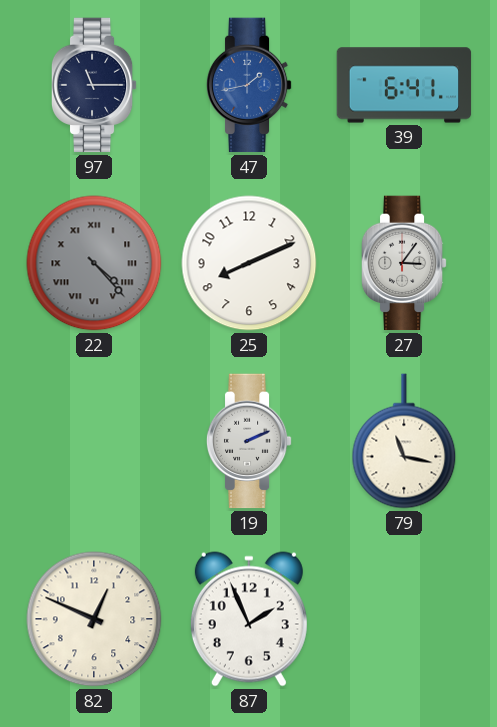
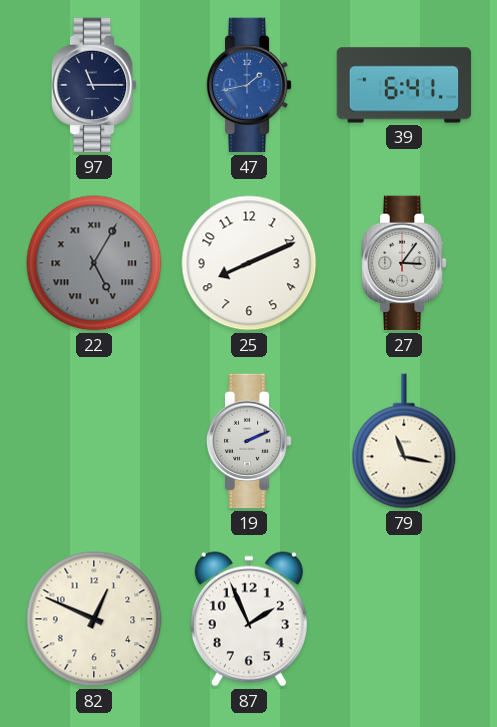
22: 4:23 -> 5:05 (94, 263)
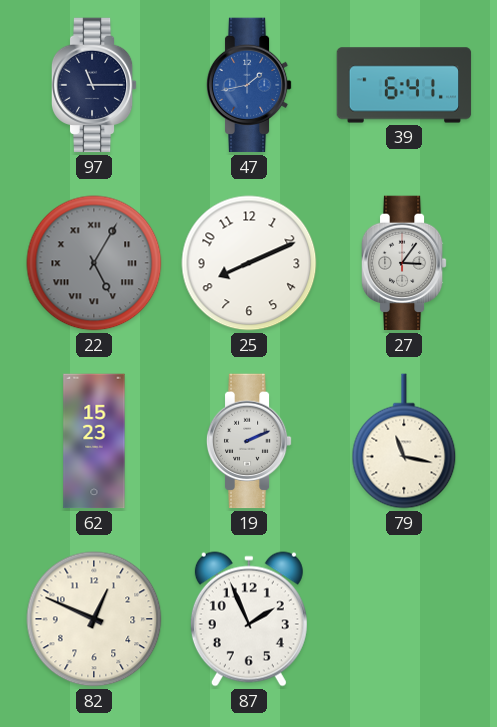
62: none -> 15:23 (94, 441)
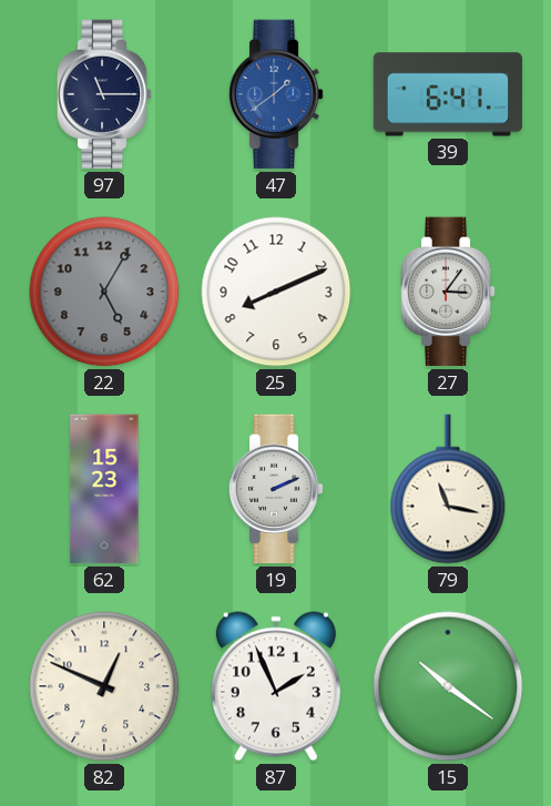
47: 1:43 -> 1:39 (276, 94)
22 numerals: Roman -> Arabic (104, 292)
15: none -> 10:21 (448, 686)
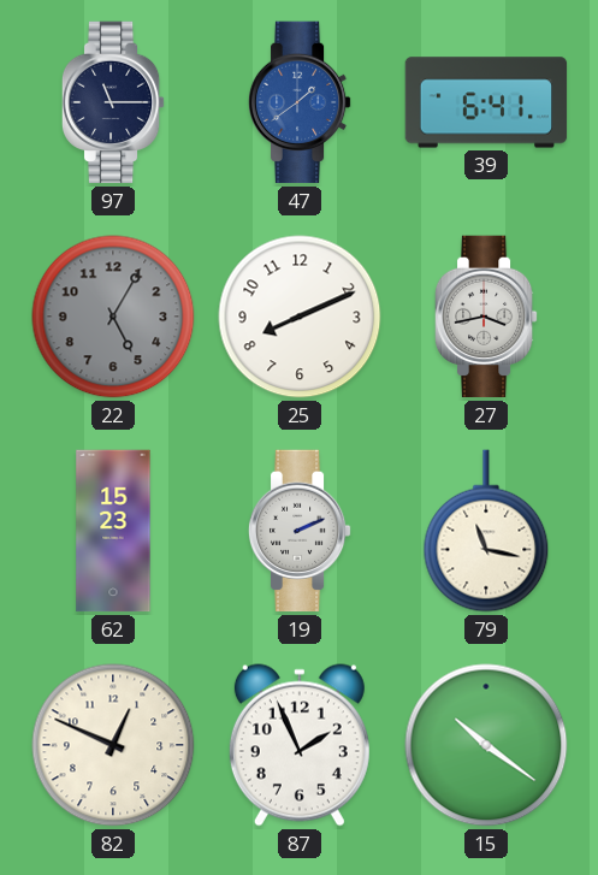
27: 3:06 -> 3:43 (486, 317)
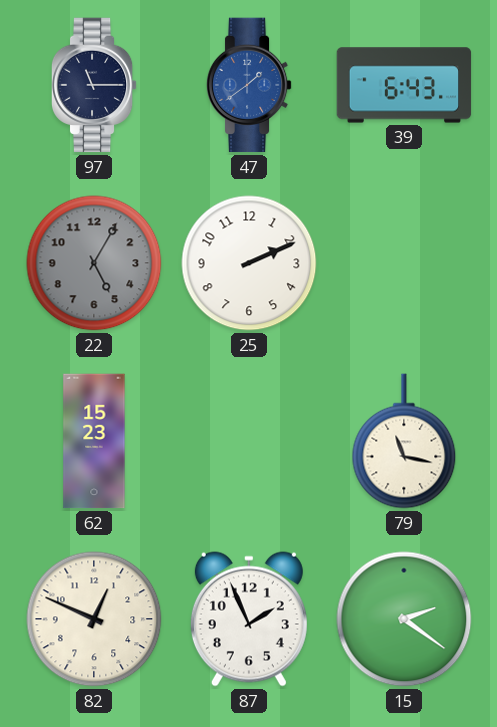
39: 6:41 -> 6:43 (404, 85)
25: 8:11 -> 2:11 (249, 263)
27: 3:43 -> none (486, 317)
19: 2:11 -> none (300, 531)
15: 10:21 -> 2:21 (404, 619)
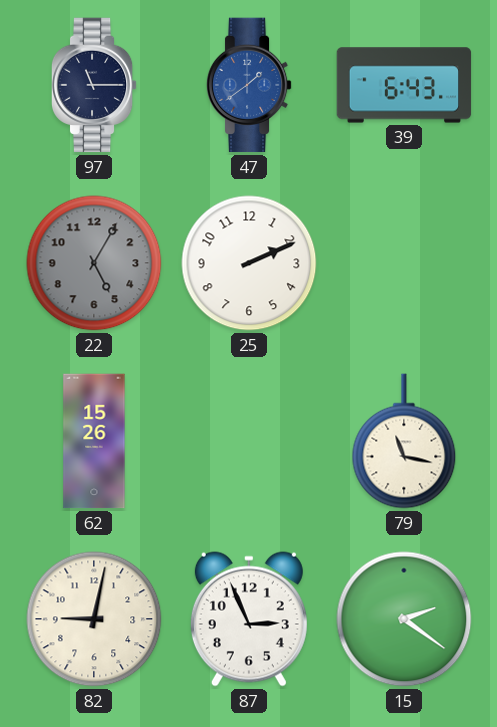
62: 15:23 -> 15:26 (94, 441)
82: 12:49 -> 9:02 (94, 619)
87: 1:56 -> 2:56 (249, 619)
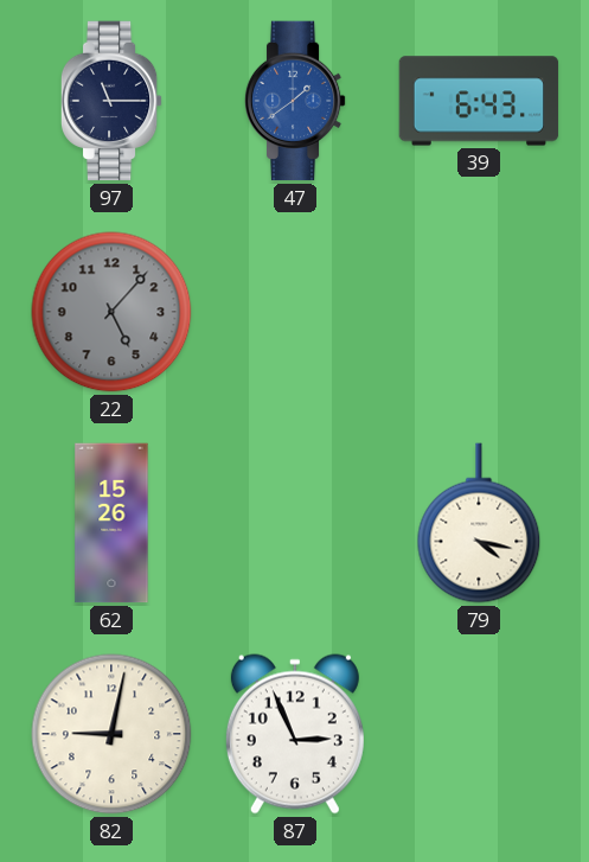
22: 5:05 -> 5:07 (111, 312)
25: 2:11 -> none (249, 263)
79: 11:17 -> 4:17 (479, 523)
15: 2:21 -> none (404, 619)
